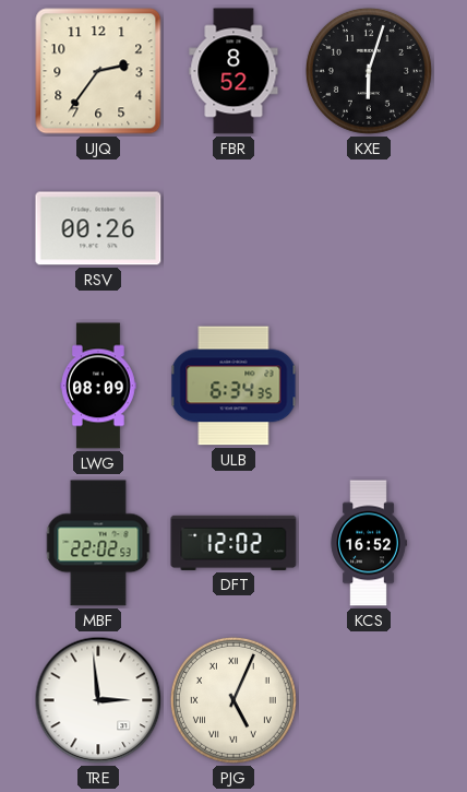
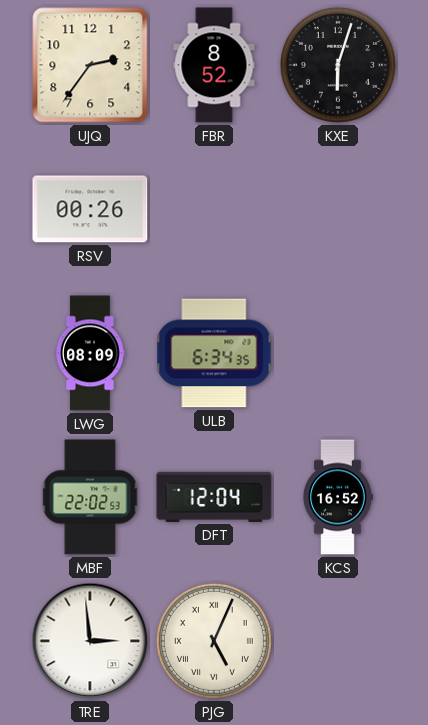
DFT: 12:02 -> 12:04 (214, 497)
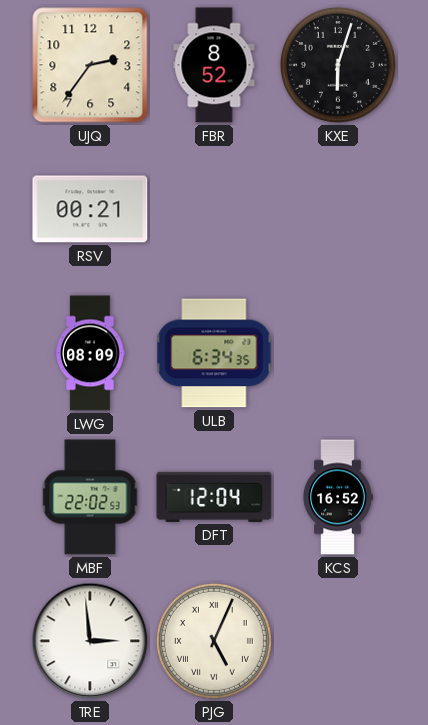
RSV: 00:26 -> 00:21 (90, 209)
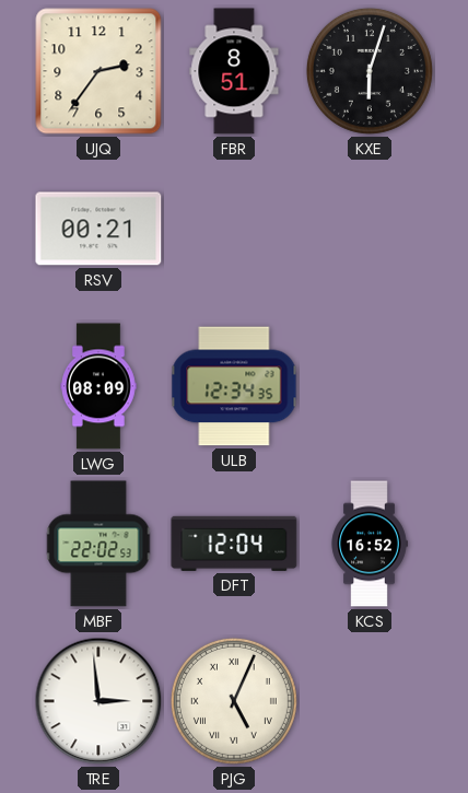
FBR: 8:52 -> 8:51 (234, 71)
ULB: 6:34 -> 12:34 (234, 386)
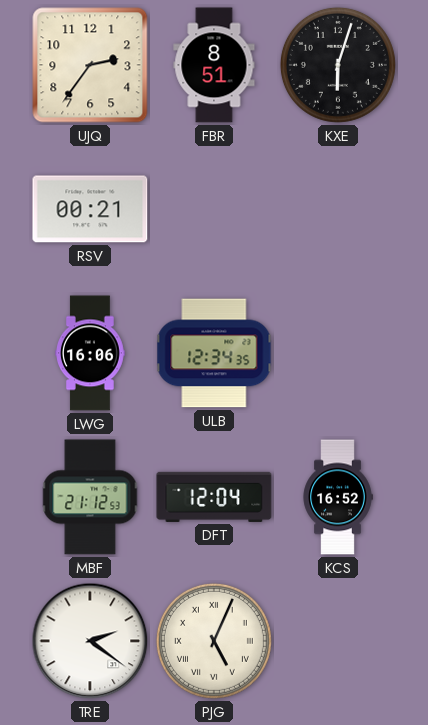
LWG: 08:09 -> 16:06 (91, 353)
MBF: 22:02 -> 21:12 (90, 497)
TRE: 2:59 -> 2:21 (90, 641)
